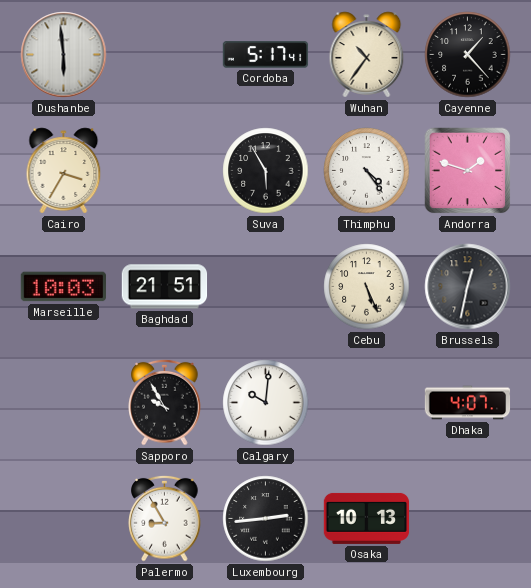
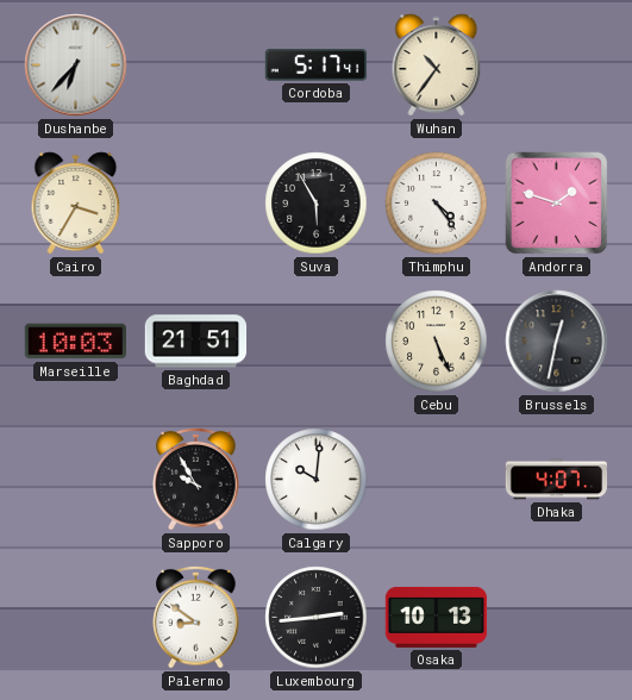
Dushanbe: 5:59 -> 6:37 (76, 65)
Cayenne: 1:23 -> none (468, 55)
Palermo: 8:55 -> 8:51 (196, 617)
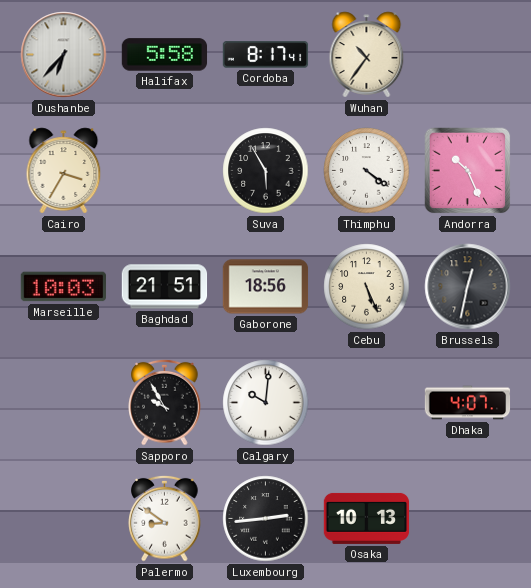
Halifax: none -> 5:58 (165, 55)
Cordoba: 5:17 -> 8:17 (266, 55)
Thimphu: 4:24 -> 4:21 (367, 171)
Andorra: 1:48 -> 10:26 (468, 171)
Gaborone: none -> 18:56 (266, 287)
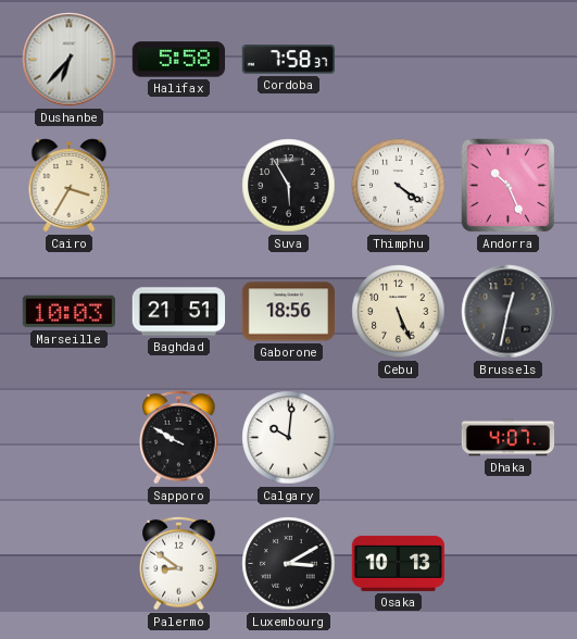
Cordoba: 8:17 -> 7:58 (289, 60)
Wuhan: 10:36 -> none (367, 55)
Sapporo: 9:55 -> 9:50 (179, 437)
Luxembourg: 2:44 -> 3:10 (289, 564)
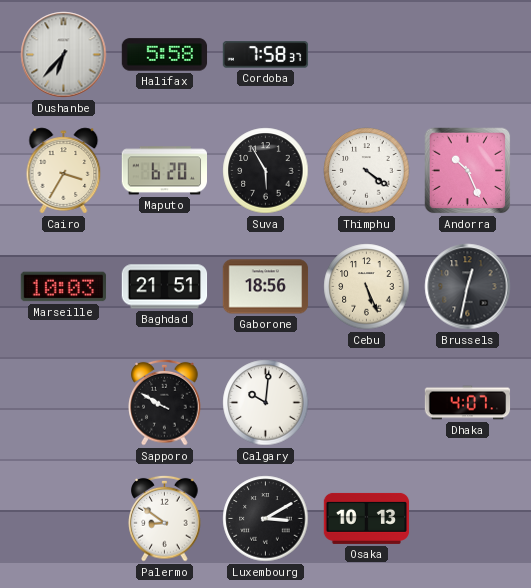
Maputo: none -> 6:20 (164, 171)
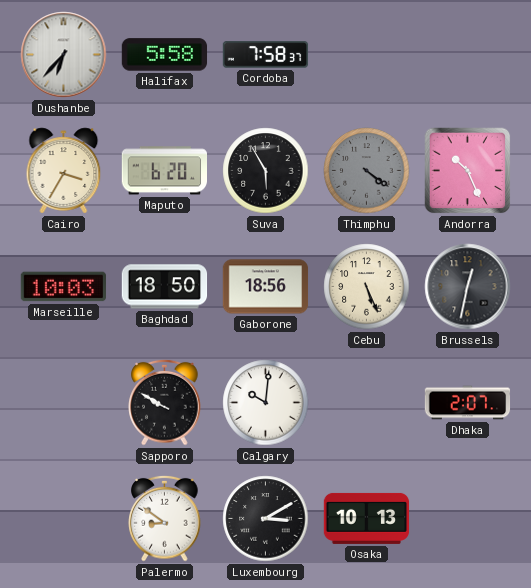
Thimphu dial: white -> grey (367, 171)
Baghdad: 21:51 -> 18:50 (165, 287)
Dhaka: 4:07 -> 2:07 (468, 403)
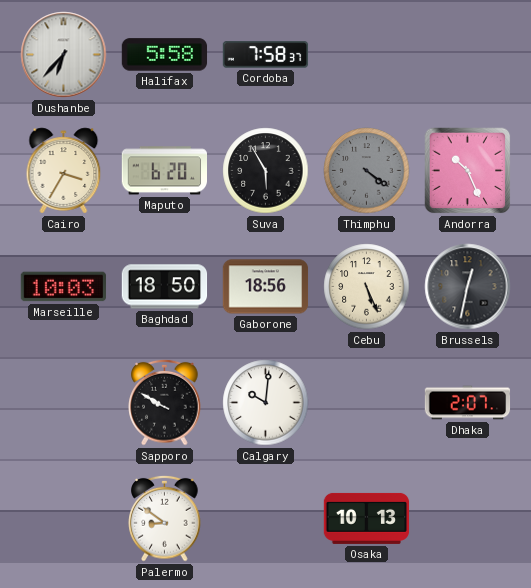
Luxembourg: 3:10 -> none (266, 519)
